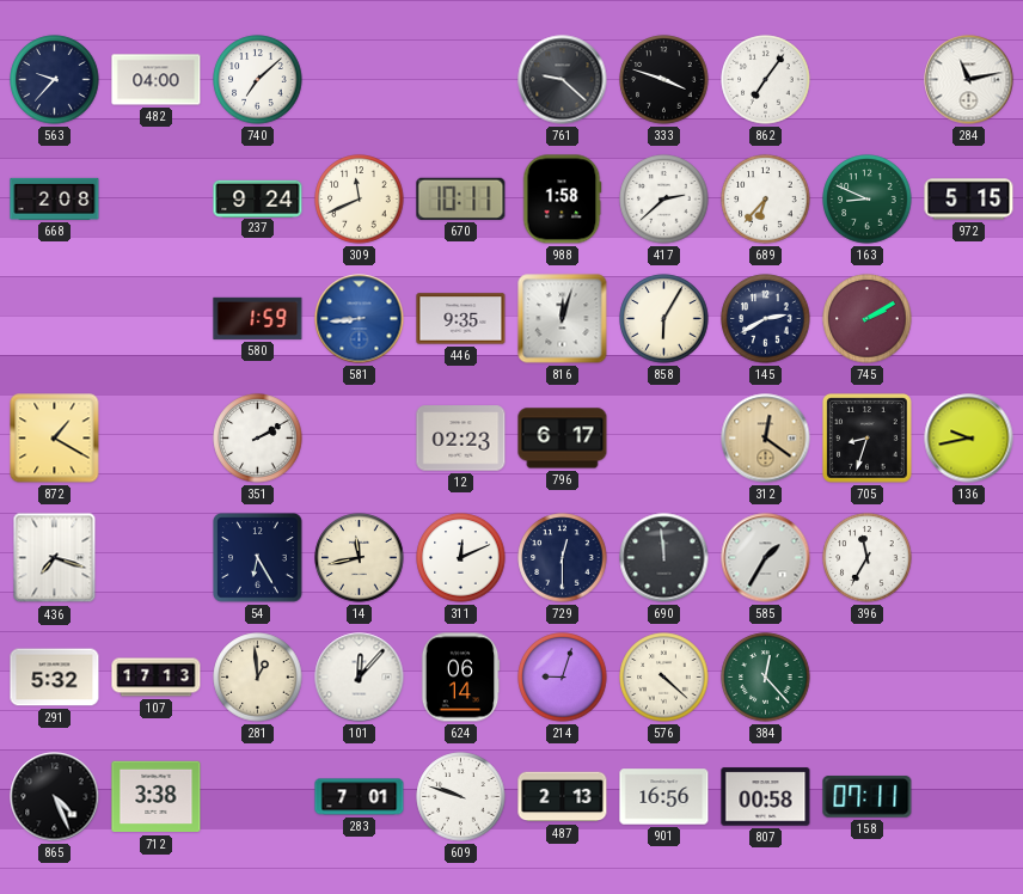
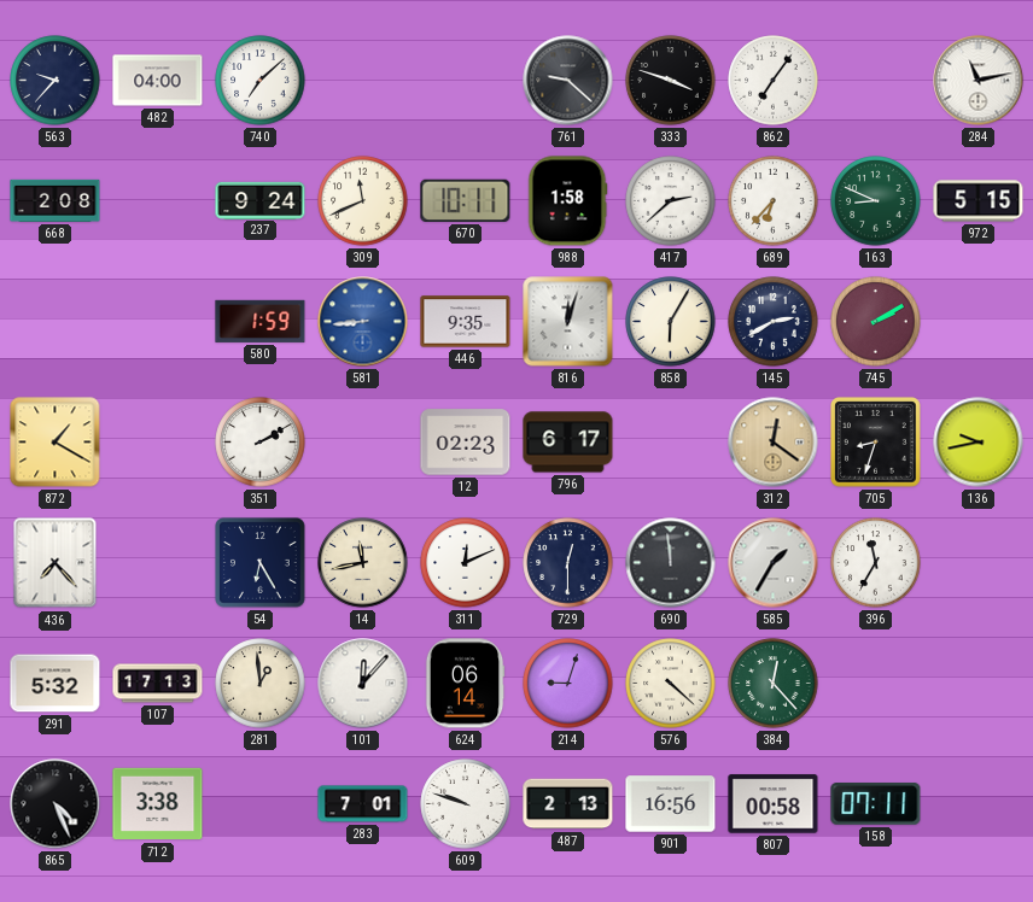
436: 7:18 -> 7:23 (56, 563)
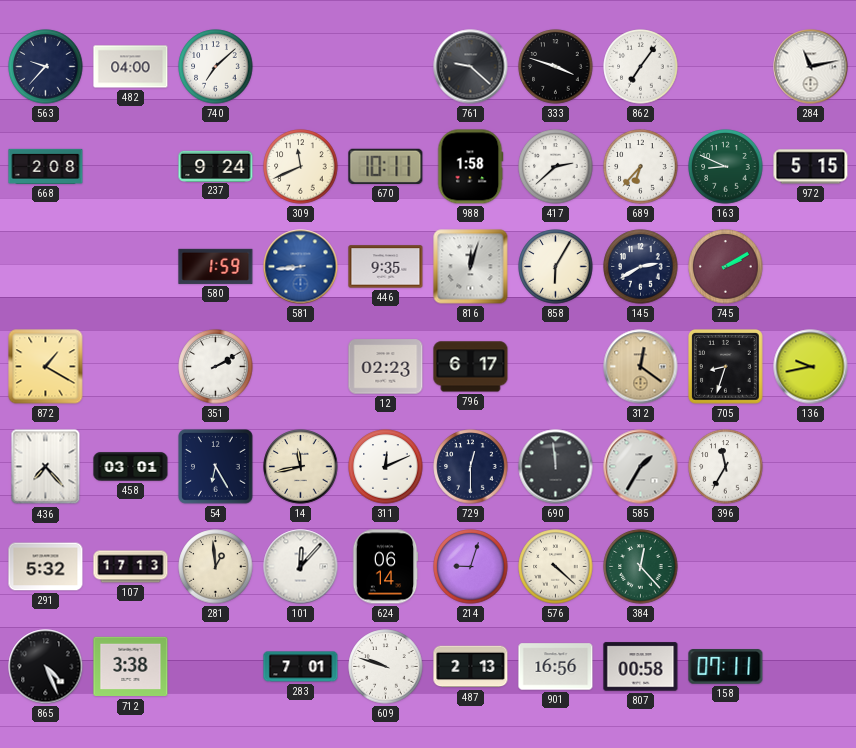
458: none -> 03:01 (131, 467)
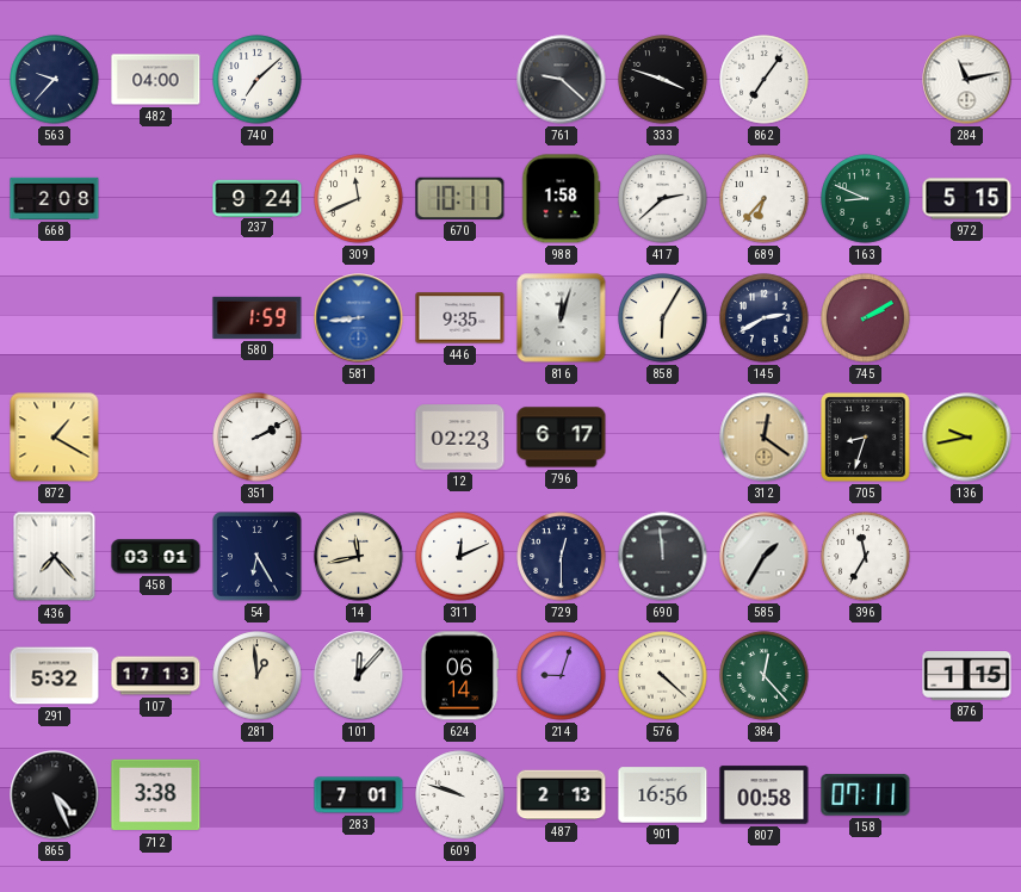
876: none -> 1:15 (967, 676)
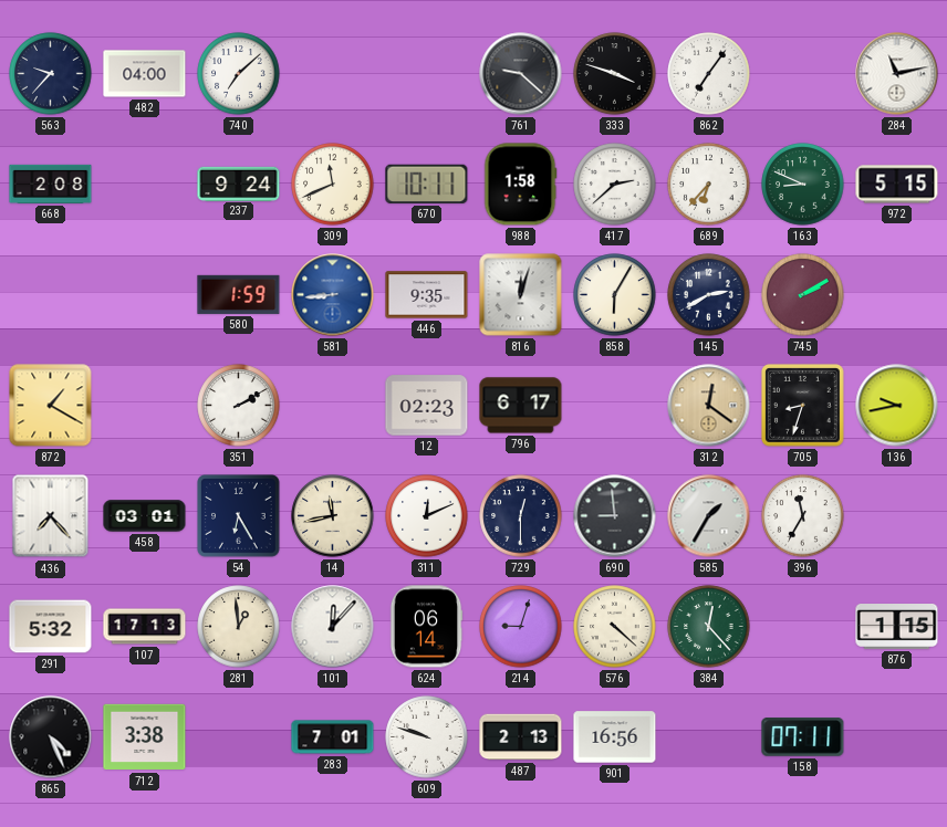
690: 11:59 -> 8:59 (615, 516)
807: 00:58 -> none (765, 795)
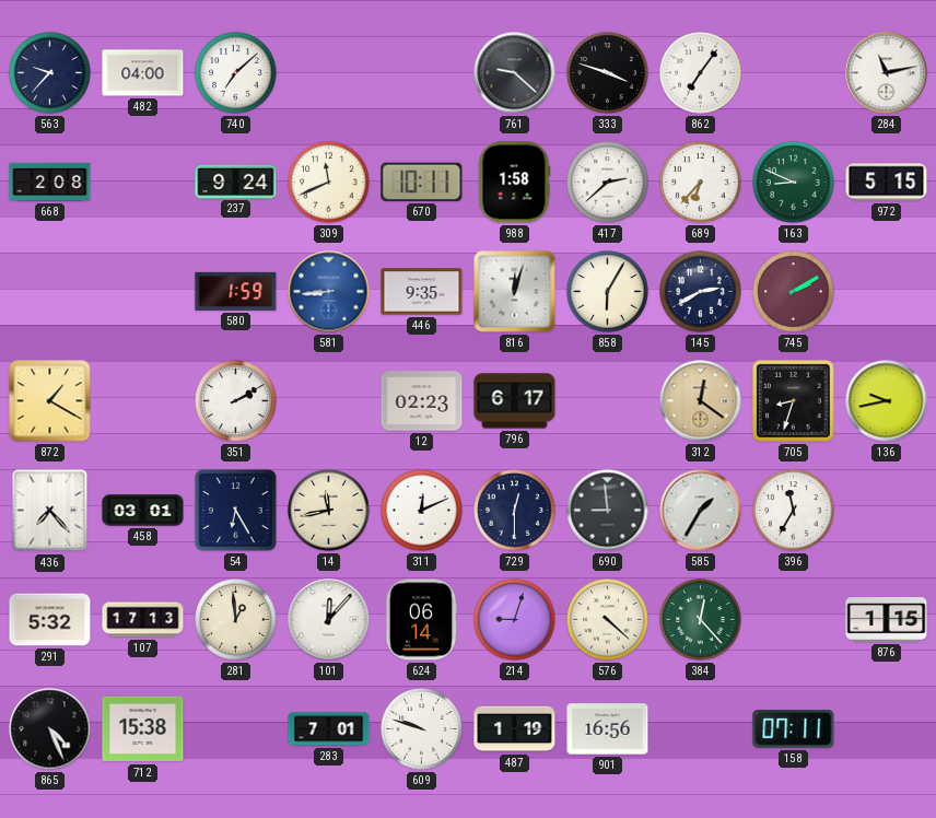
712: 3:38 -> 15:38 (143, 729)
487: 2:13 -> 1:19 (515, 729)
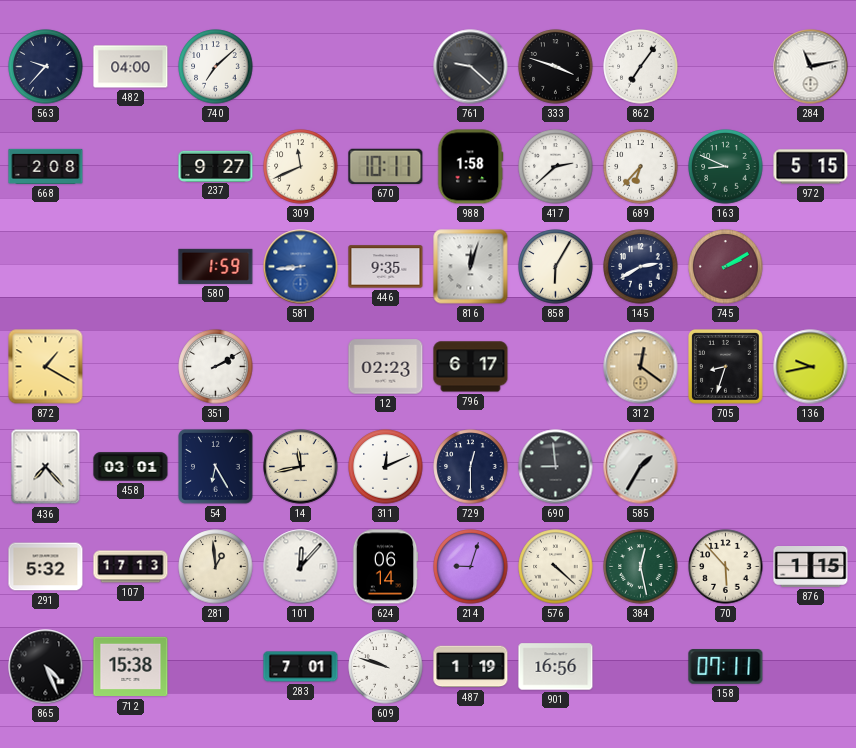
237: 9:24 -> 9:27 (216, 166)
396: 11:35 -> none (794, 511)
384: 12:23 -> 12:28 (641, 567)
70: none -> 5:53 (726, 567)
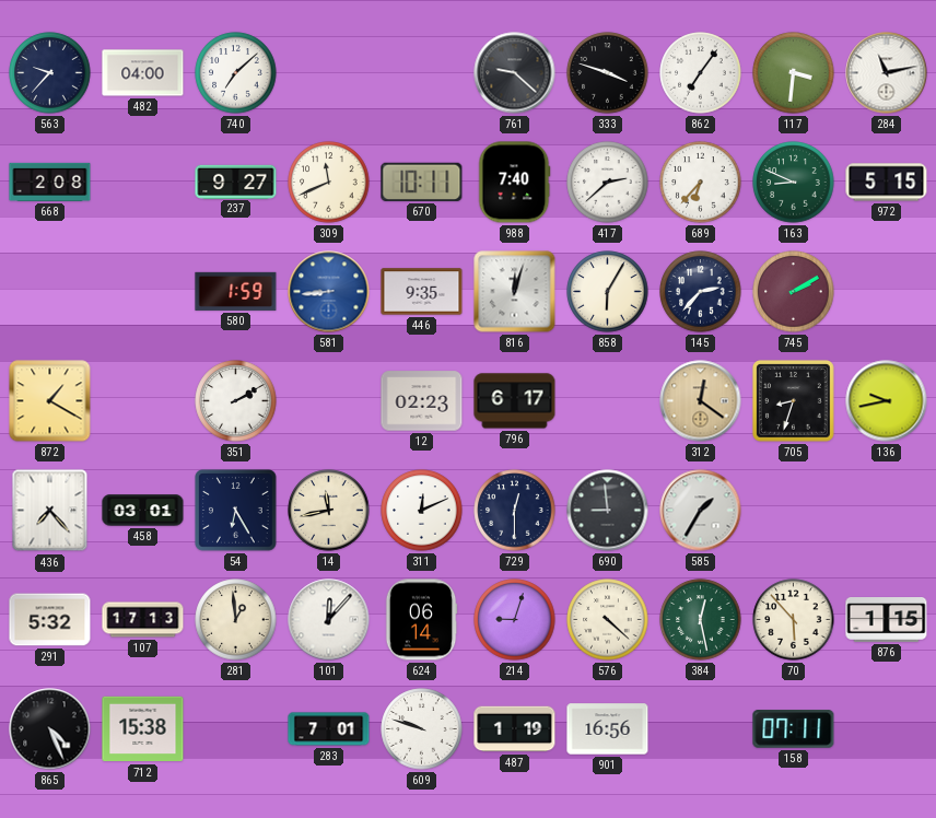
117: none -> 3:31 (794, 73)
988: 1:58 -> 7:40 (515, 183)
145: 2:40 -> 2:37 (701, 292)
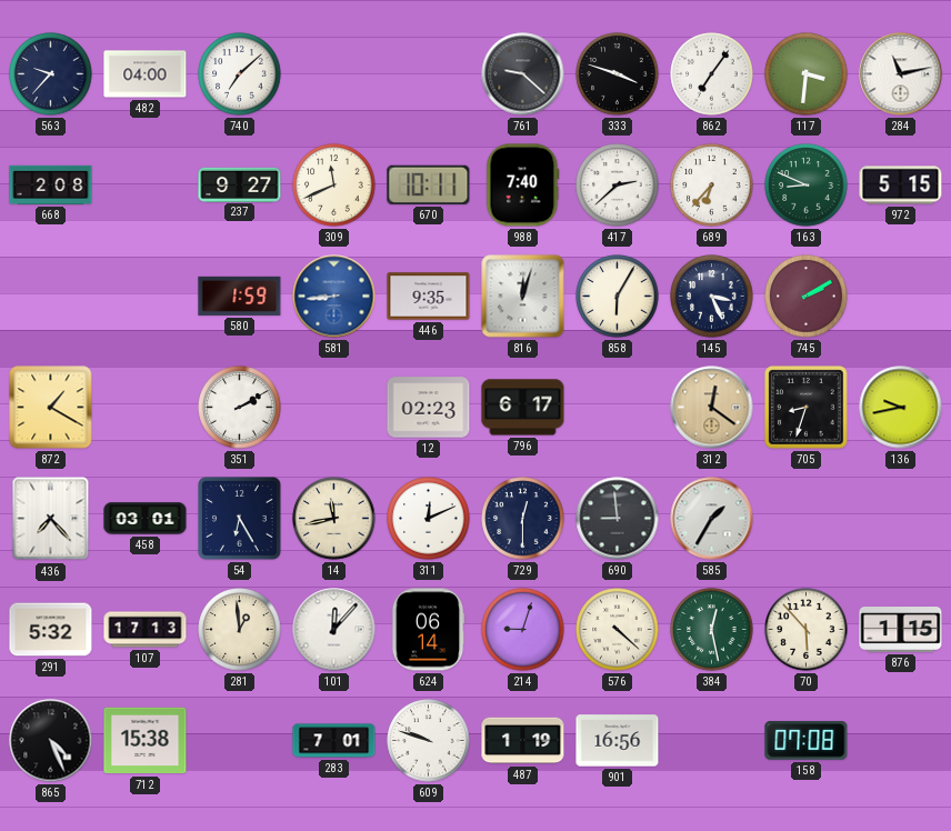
145: 2:37 -> 3:26 (712, 297)
158: 07:11 -> 07:08 (807, 741)
